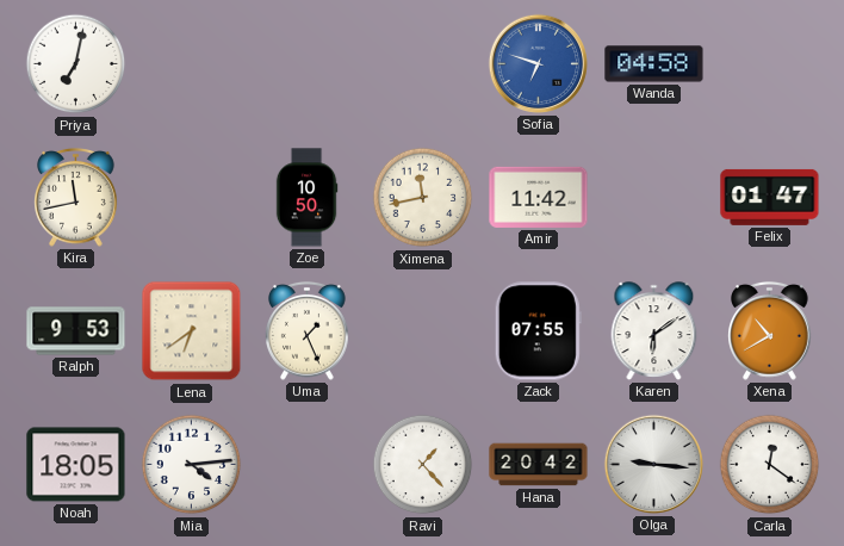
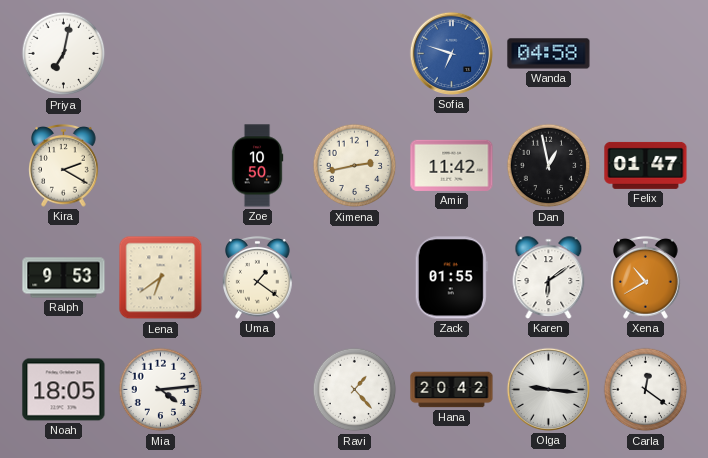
Kira: 11:43 -> 2:20 (64, 165)
Ximena: 11:43 -> 2:43 (355, 166)
Dan: none -> 12:58 (549, 166)
Uma: 1:26 -> 1:21 (258, 277)
Zack: 07:55 -> 01:55 (451, 278)
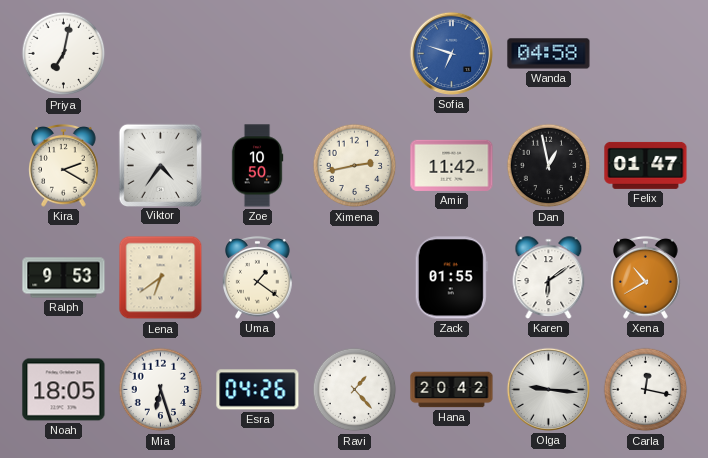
Viktor: none -> 4:36 (160, 165)
Mia: 4:14 -> 6:27 (161, 390)
Esra: none -> 04:26 (258, 390)
Carla: 12:21 -> 12:17 (646, 390)
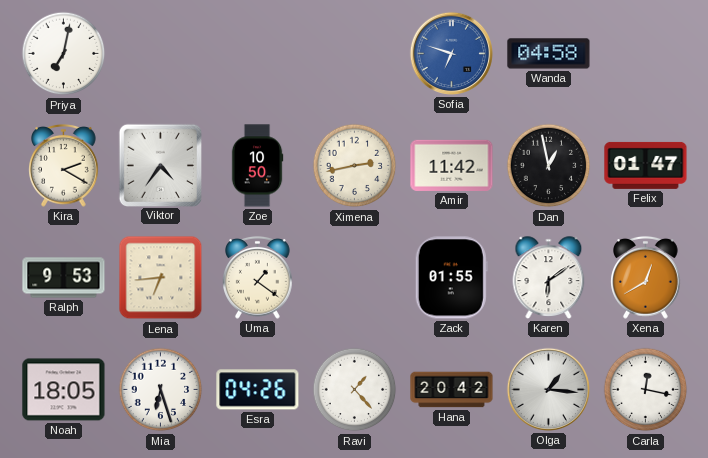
Lena: 6:39 -> 6:44 (161, 278)
Xena: 10:40 -> 12:40 (646, 277)
Olga: 9:16 -> 1:16 (548, 389)
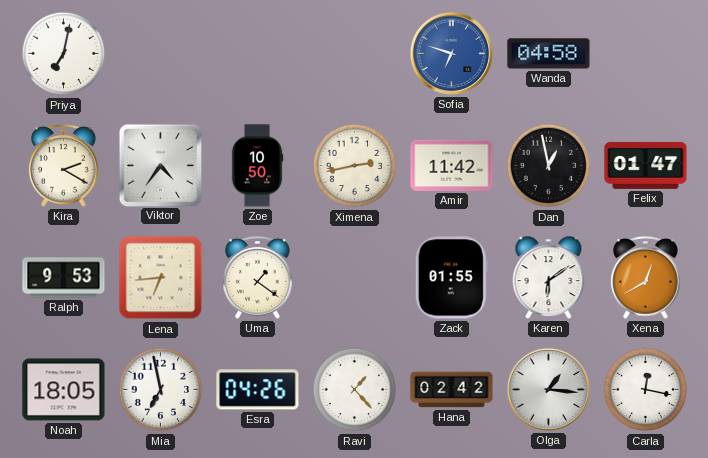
Mia: 6:27 -> 6:58 (161, 390)
Hana: 20:42 -> 02:42 (452, 390)
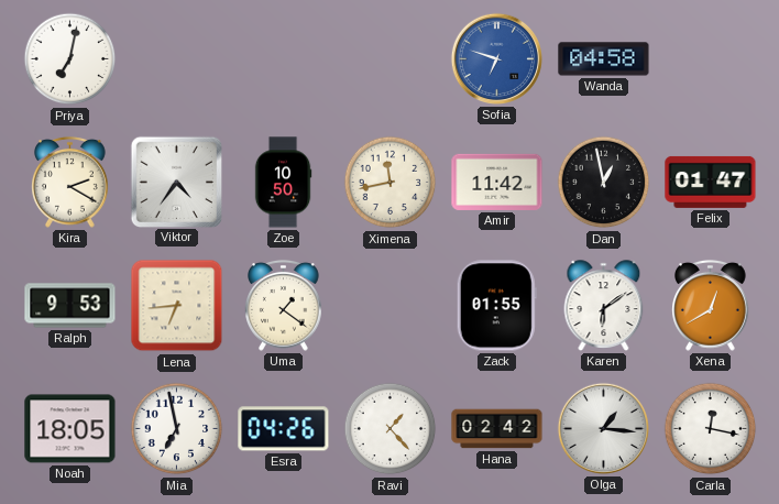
Ximena: 2:43 -> 11:43 (391, 183)
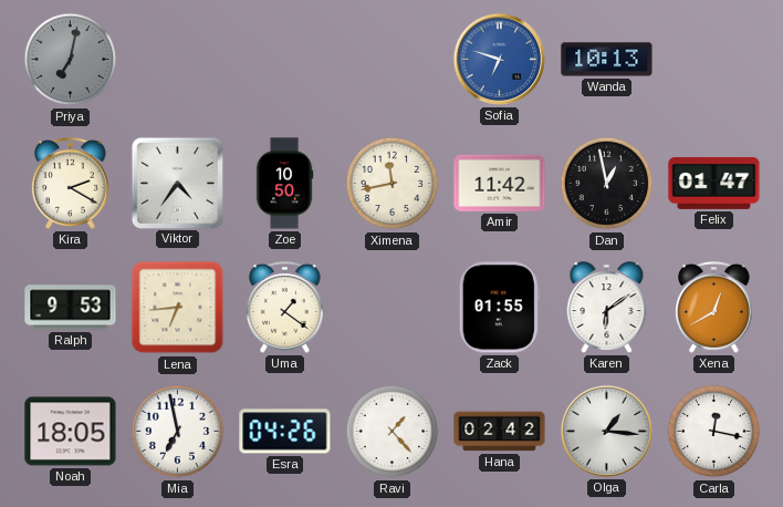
Priya dial: white -> grey (71, 60)
Wanda: 04:58 -> 10:13 (607, 60)
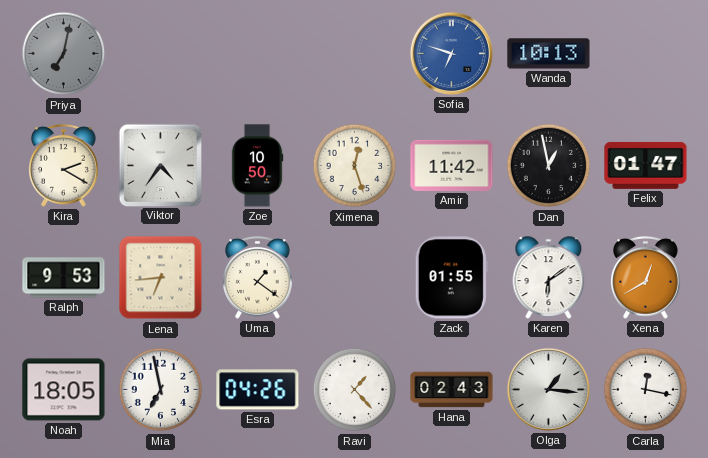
Ximena: 11:43 -> 12:27 (355, 166)
Hana: 02:42 -> 02:43 (452, 390)
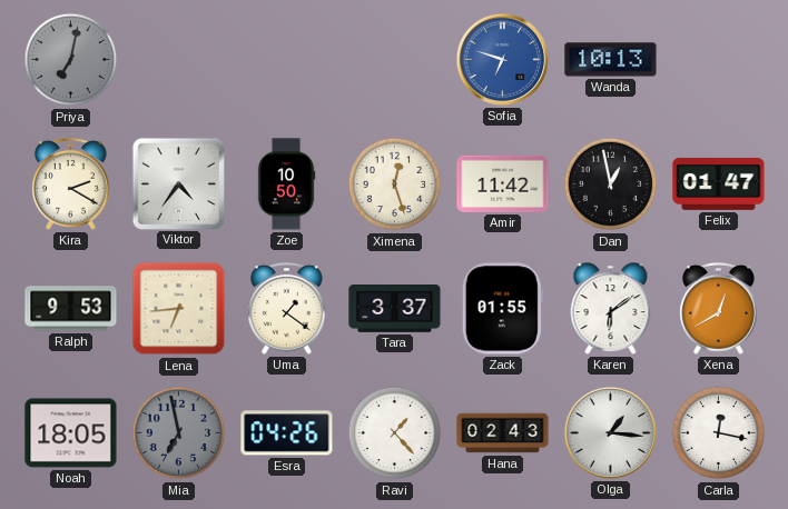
Tara: none -> 3:37 (395, 309)
Mia dial: white -> grey (179, 433)
